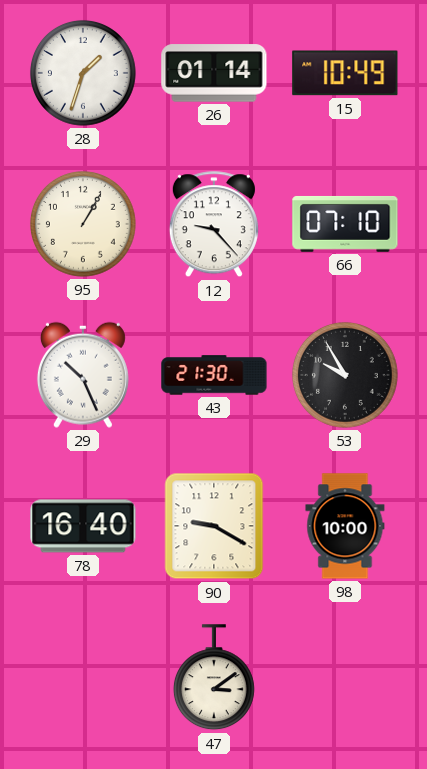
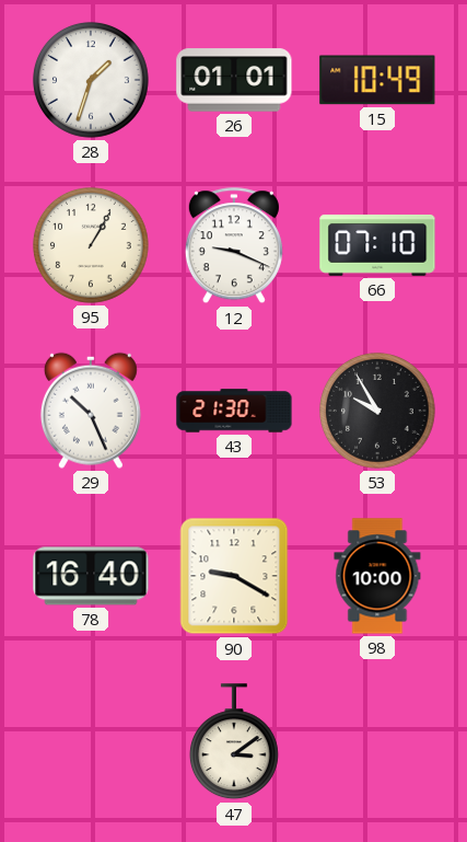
26: 01:14 -> 01:01 (234, 80)
12: 9:23 -> 9:19 (234, 246)
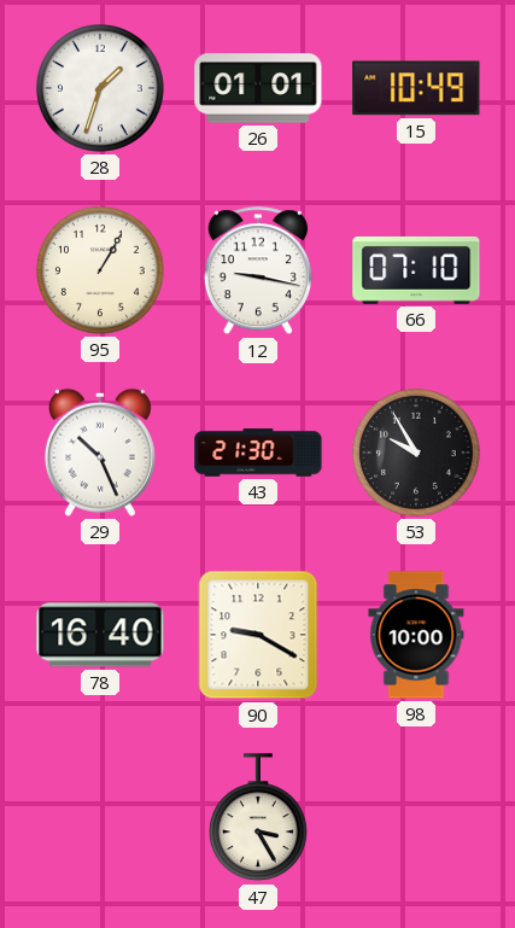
12: 9:19 -> 9:17 (258, 272)
47: 3:09 -> 3:25 (258, 818)
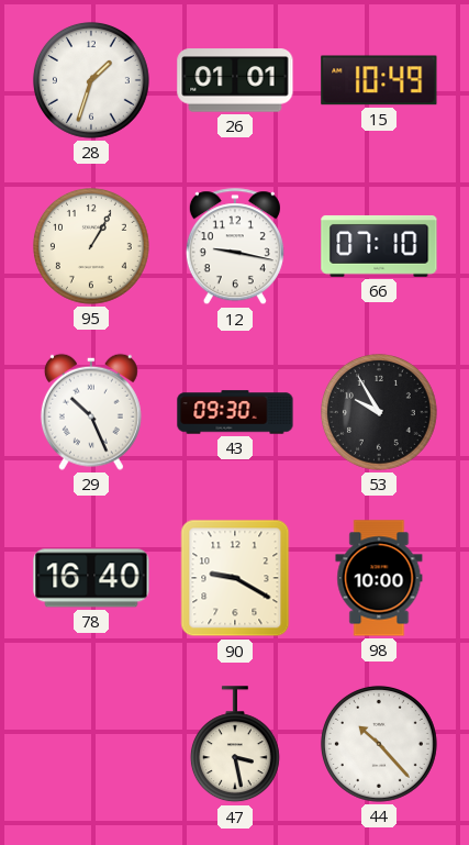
43: 21:30 -> 09:30 (235, 412)
47: 3:25 -> 3:28 (235, 745)
44: none -> 10:23 (379, 744)
